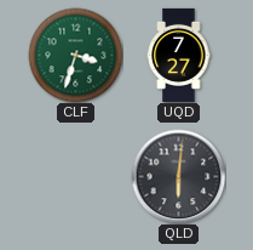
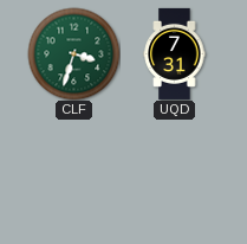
UQD: 7:27 -> 7:31 (175, 53)
QLD: 6:01 -> none (178, 176)
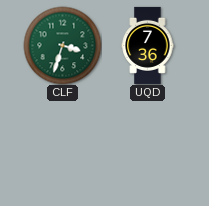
UQD: 7:31 -> 7:36 (148, 45)
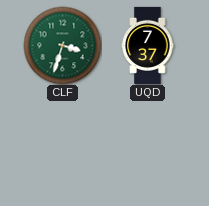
UQD: 7:36 -> 7:37 (148, 45)
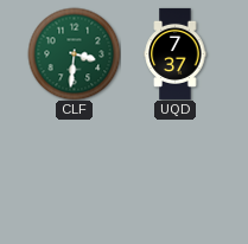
CLF: 3:33 -> 3:31 (74, 53)
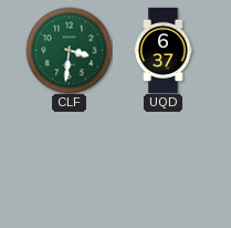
UQD: 7:37 -> 6:37 (164, 50)
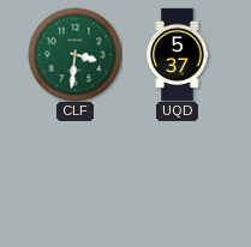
UQD: 6:37 -> 5:37 (178, 54)
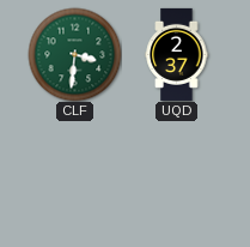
UQD: 5:37 -> 2:37 (177, 54)
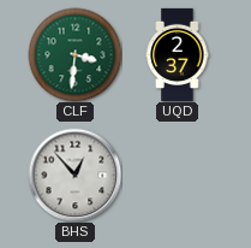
BHS: none -> 12:53 (74, 175)
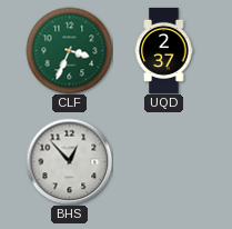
CLF: 3:31 -> 3:34 (69, 50)
